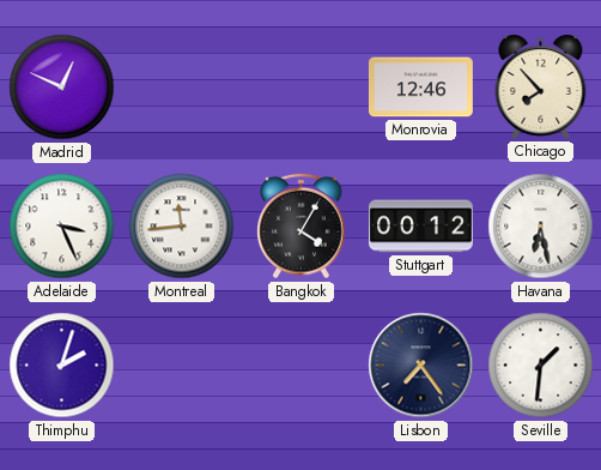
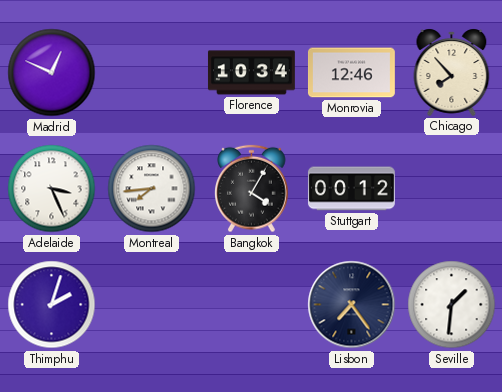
Florence: none -> 10:34 (251, 73)
Montreal: 11:44 -> 7:44 (152, 189)
Havana: 6:28 -> none (541, 227)
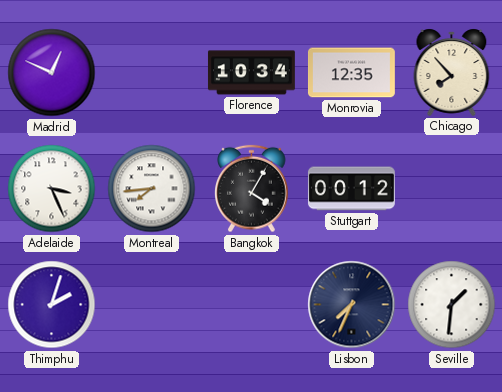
Monrovia: 12:46 -> 12:35 (351, 73)
Lisbon: 7:24 -> 7:34 (352, 305)
